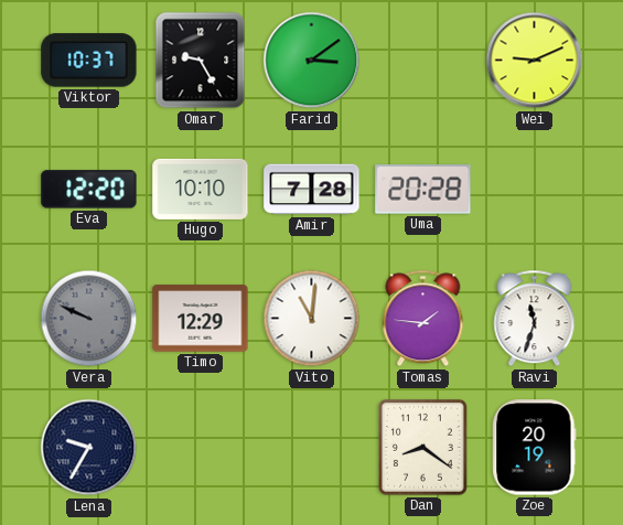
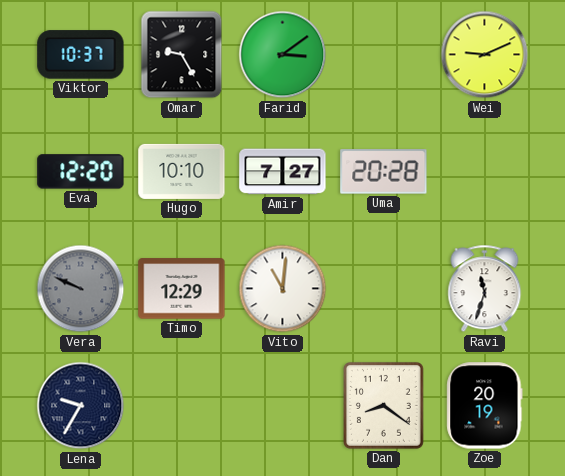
Amir: 7:28 -> 7:27 (283, 172)
Tomas: 1:46 -> none (423, 319)
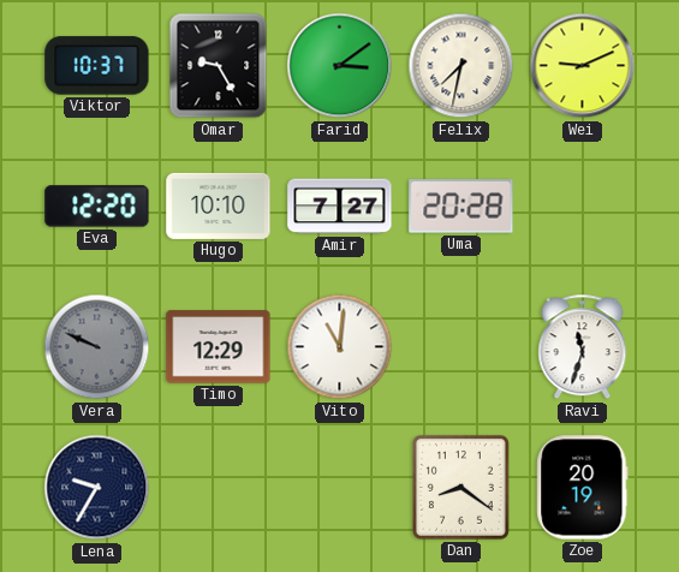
Felix: none -> 7:32 (461, 66)
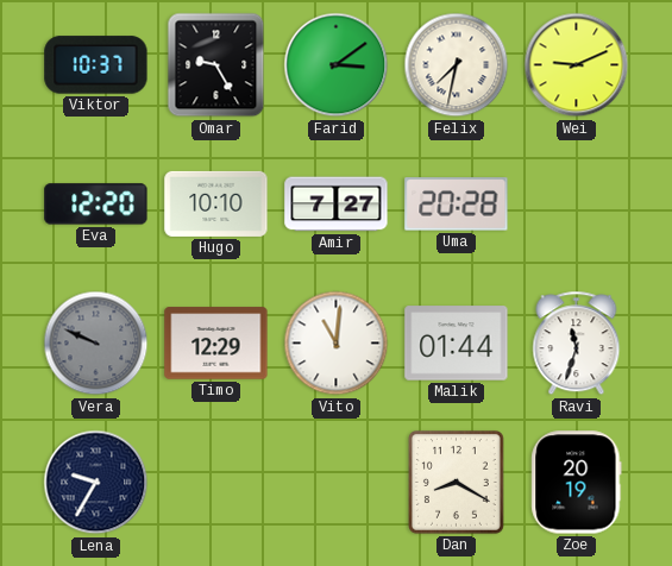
Malik: none -> 01:44 (457, 344)
Dan: 8:21 -> 8:20 (456, 482)
